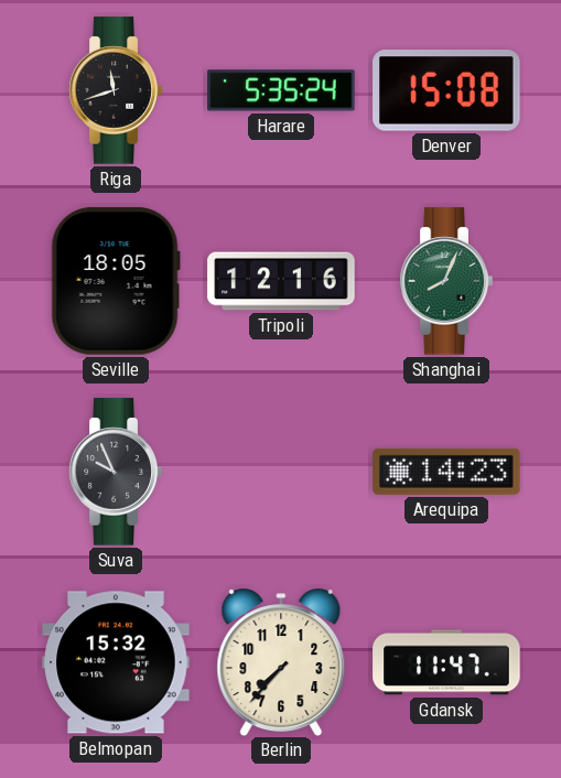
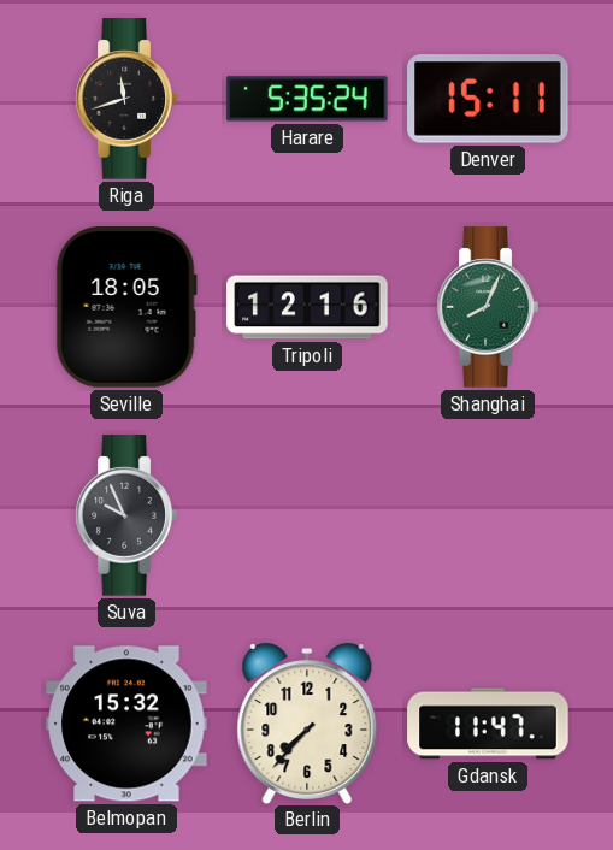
Denver: 15:08 -> 15:11 (488, 99)
Arequipa: 14:23 -> none (446, 472)
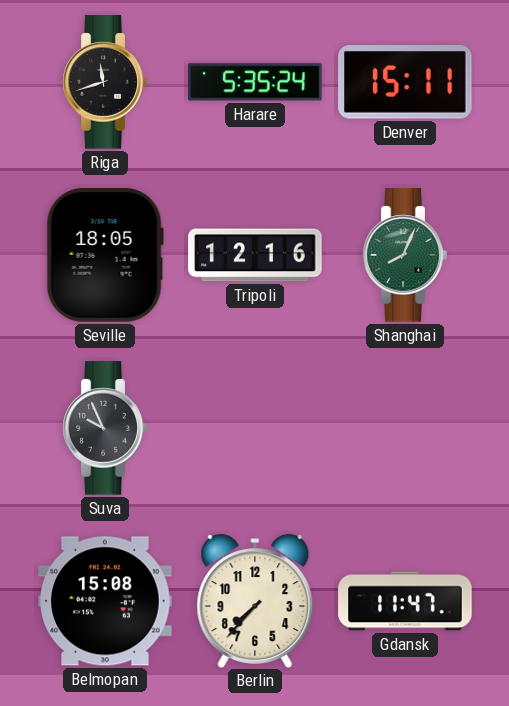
Belmopan: 15:32 -> 15:08 (105, 601)
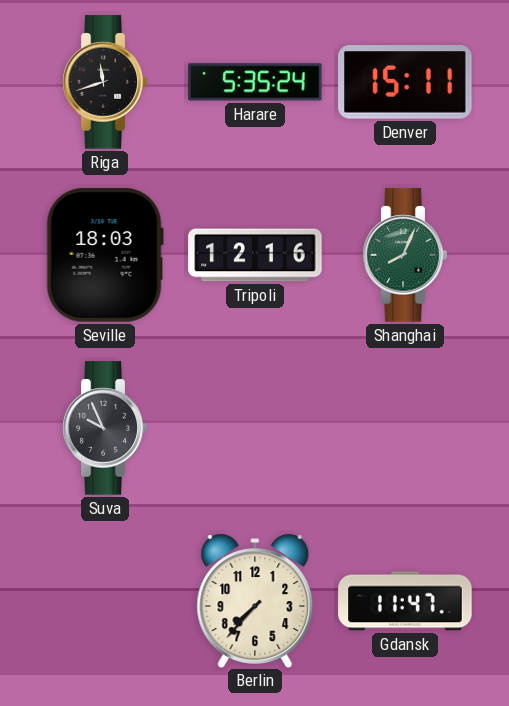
Seville: 18:05 -> 18:03 (105, 255)
Belmopan: 15:08 -> none (105, 601)
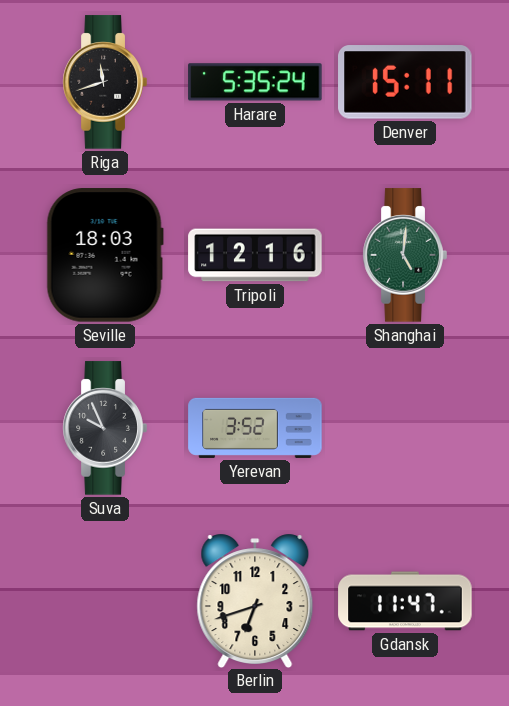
Shanghai: 8:04 -> 5:01 (405, 255)
Yerevan: none -> 3:52 (255, 428)
Berlin: 7:37 -> 6:42 (255, 600)
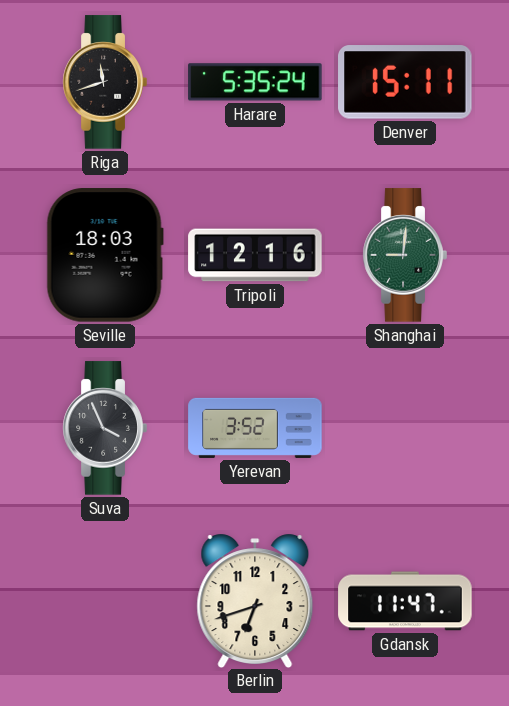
Shanghai: 5:01 -> 9:01 (405, 255)
Suva: 9:56 -> 3:56 (105, 428)
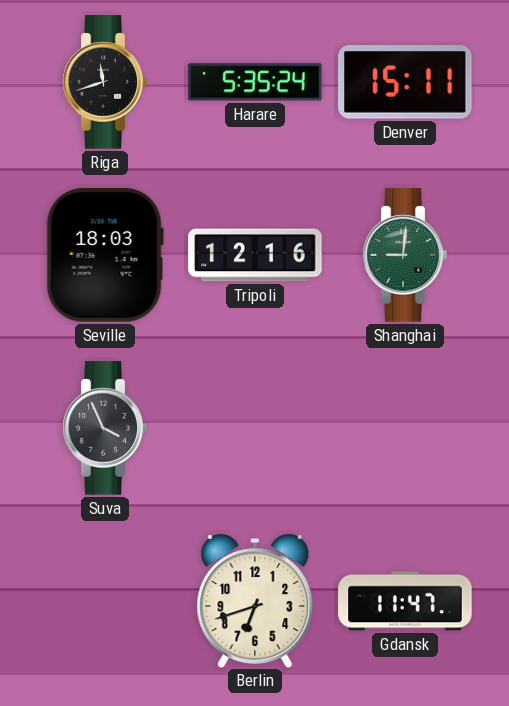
Yerevan: 3:52 -> none (255, 428)
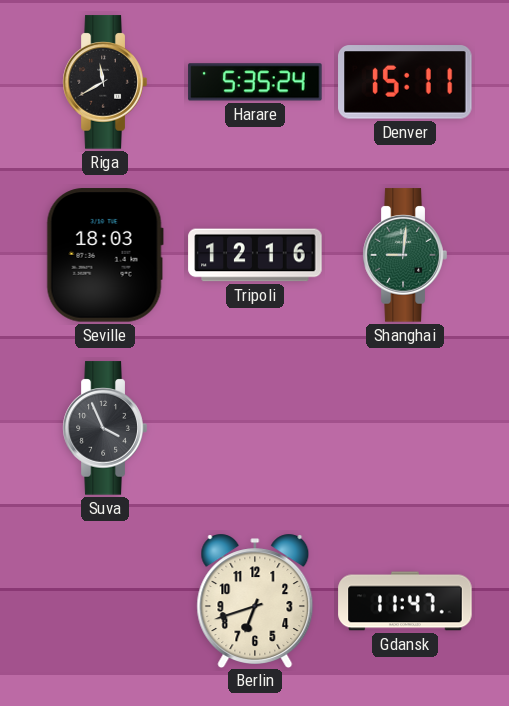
Riga: 11:42 -> 11:40 (105, 82)
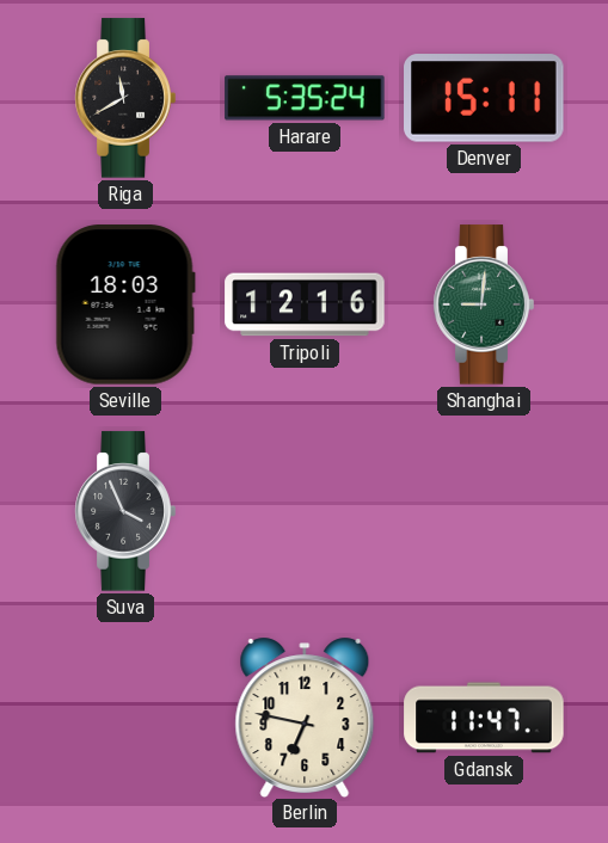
Berlin: 6:42 -> 6:47 (305, 716)
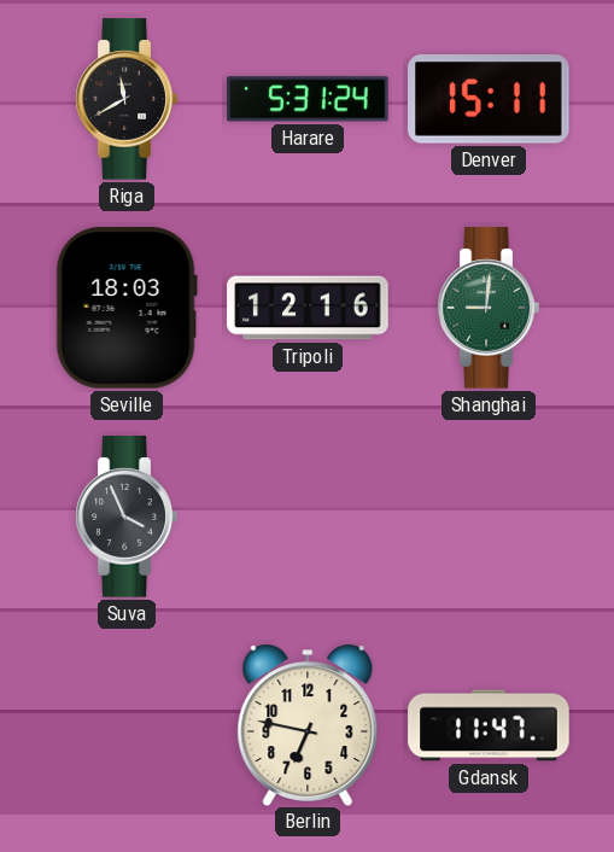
Harare: 5:35 -> 5:31 (308, 99)
